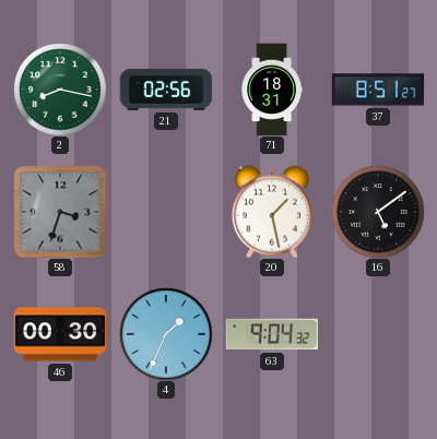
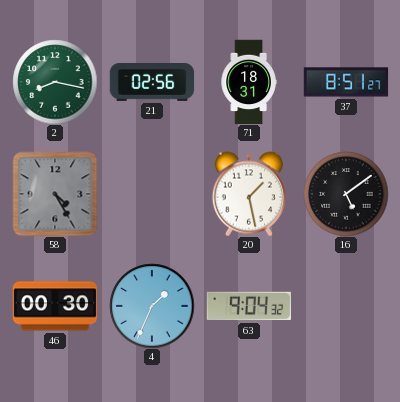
58: 3:33 -> 4:25 (55, 194)
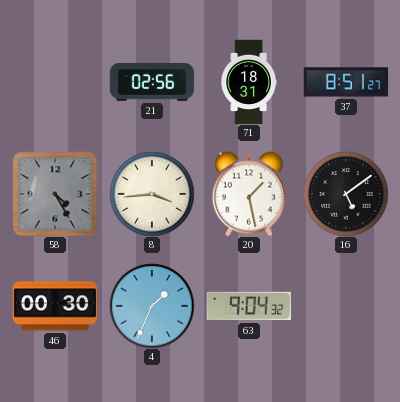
2: 8:17 -> none (55, 82)
8: none -> 3:44 (152, 194)
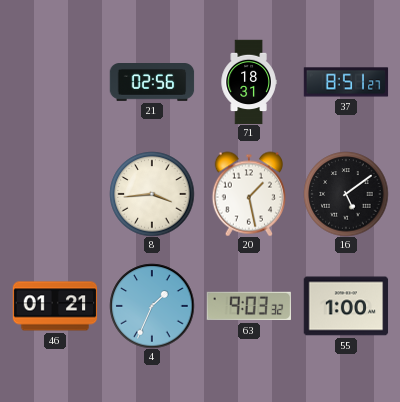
58: 4:25 -> none (55, 194)
46: 00:30 -> 01:21 (55, 306)
63: 9:04 -> 9:03 (248, 306)
55: none -> 1:00 (346, 306)
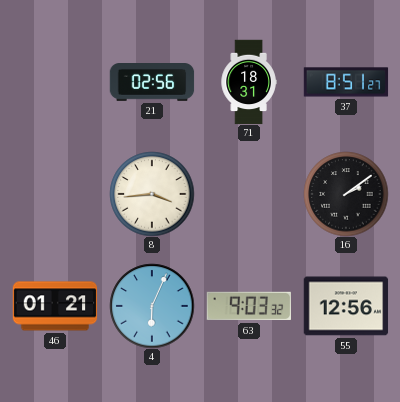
20: 1:28 -> none (249, 194)
16: 5:09 -> 2:09 (346, 194)
4: 1:34 -> 6:04 (152, 306)
55: 1:00 -> 12:56 (346, 306)
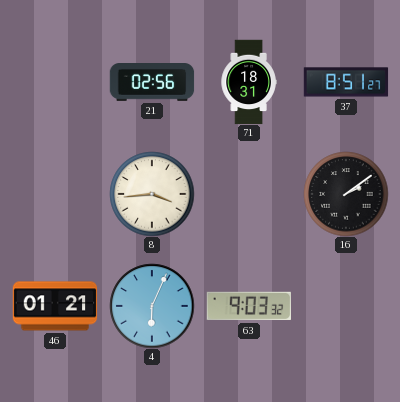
55: 12:56 -> none (346, 306)
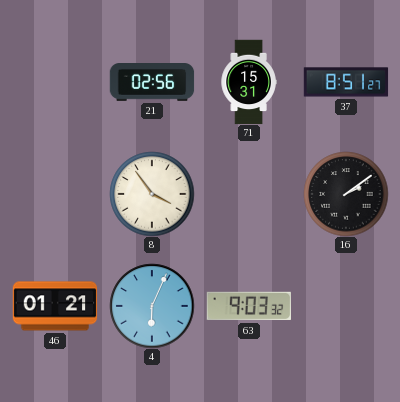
71: 18:31 -> 15:31 (249, 82)
8: 3:44 -> 3:54 (152, 194)
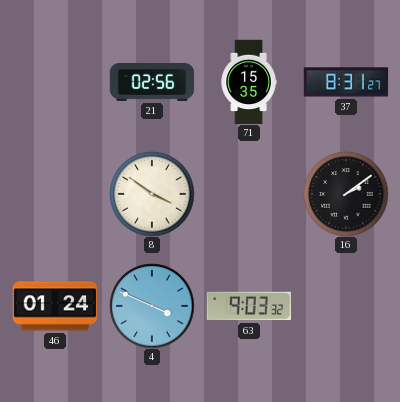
71: 15:31 -> 15:35 (249, 82)
37: 8:51 -> 8:31 (346, 82)
8: 3:54 -> 3:51 (152, 194)
46: 01:21 -> 01:24 (55, 306)
4: 6:04 -> 3:49 (152, 306)
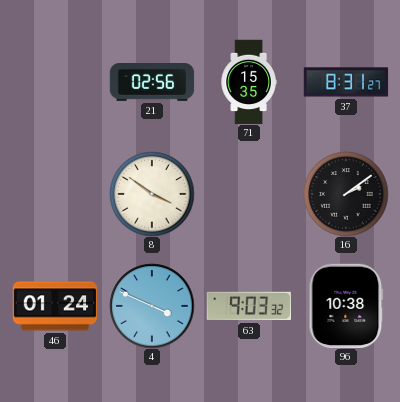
96: none -> 10:38 (346, 306)
